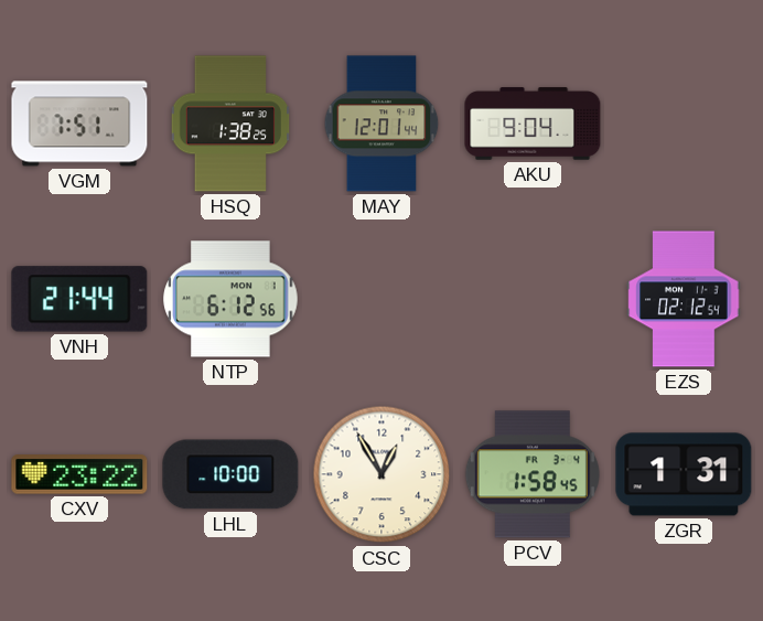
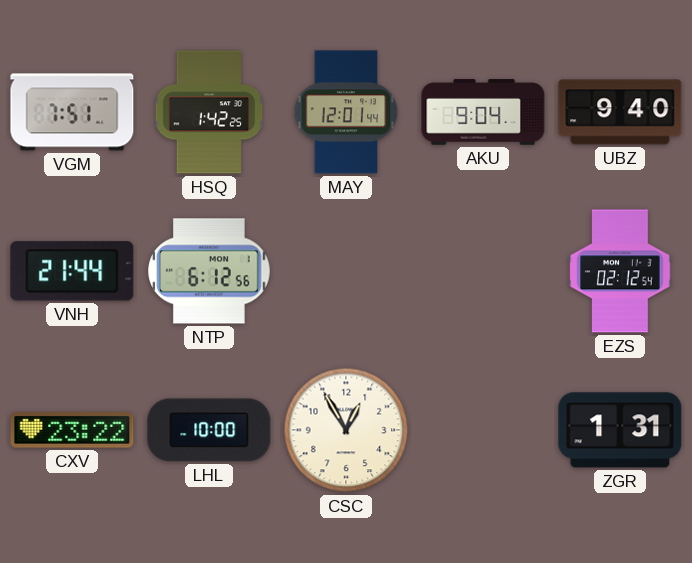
HSQ: 1:38 -> 1:42 (209, 112)
UBZ: none -> 9:40 (620, 112)
PCV: 1:58 -> none (533, 474)
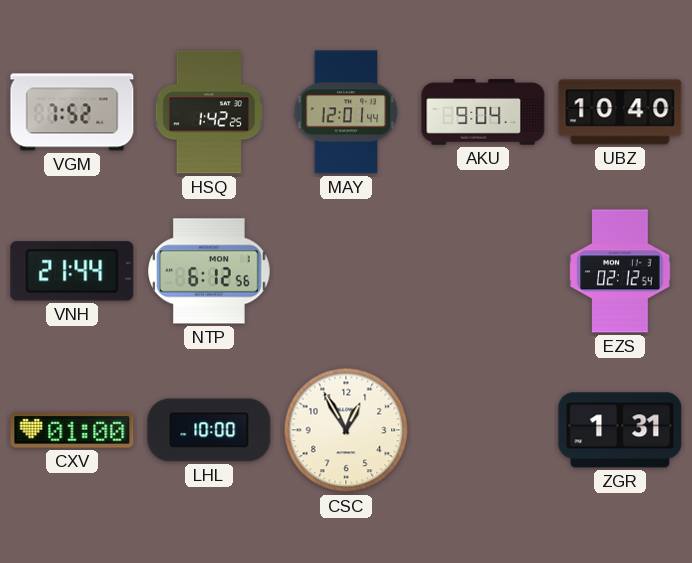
VGM: 7:51 -> 7:52 (72, 112)
UBZ: 9:40 -> 10:40 (620, 112)
CXV: 23:22 -> 01:00 (72, 430)
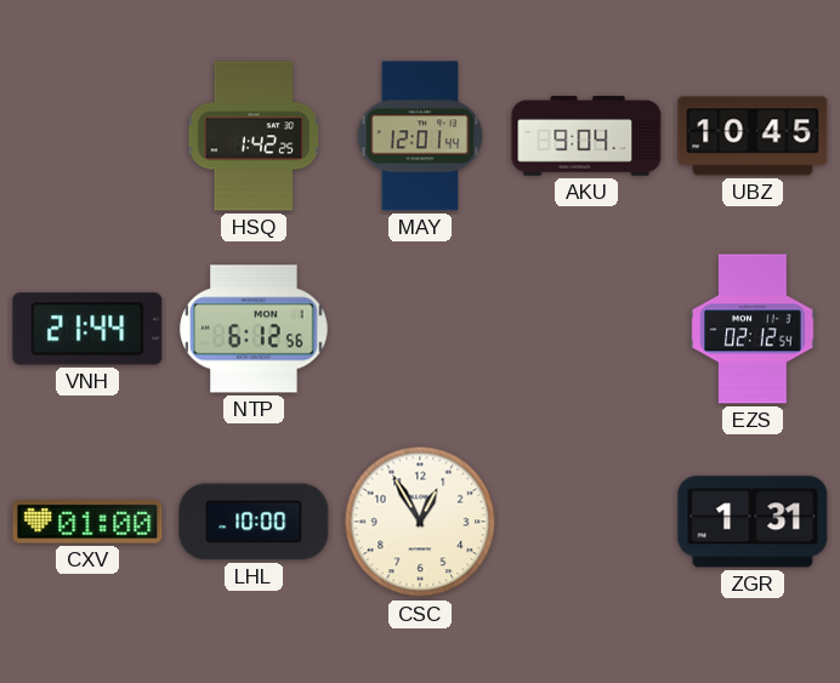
VGM: 7:52 -> none (72, 112)
UBZ: 10:40 -> 10:45 (753, 136)
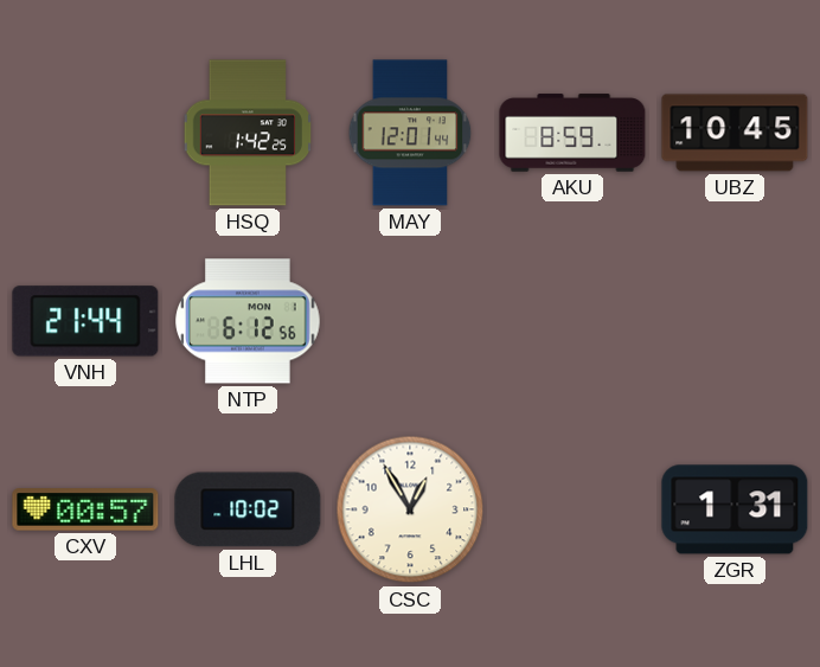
AKU: 9:04 -> 8:59 (572, 133)
EZS: 02:12 -> none (753, 329)
CXV: 01:00 -> 00:57 (85, 509)
LHL: 10:00 -> 10:02 (248, 509)
